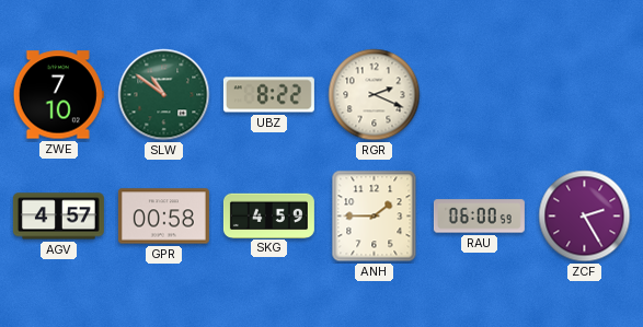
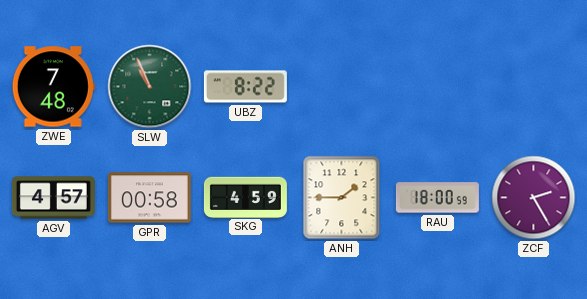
ZWE: 7:10 -> 7:48 (53, 87)
SLW: 10:51 -> 10:56 (150, 87)
RGR: 2:19 -> none (375, 95)
RAU: 06:00 -> 18:00 (437, 198)
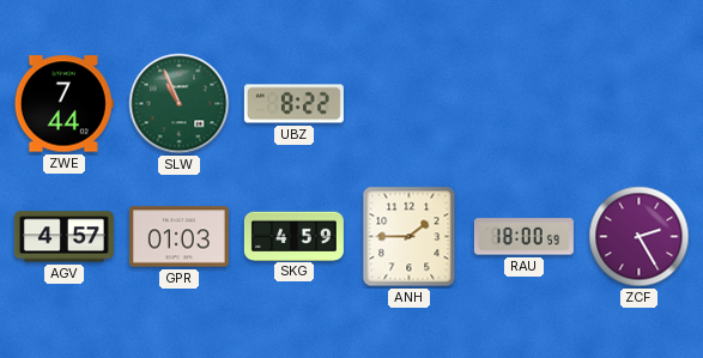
ZWE: 7:48 -> 7:44 (63, 104)
GPR: 00:58 -> 01:03 (178, 237)
